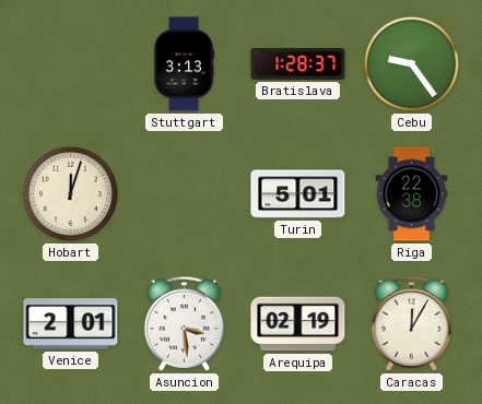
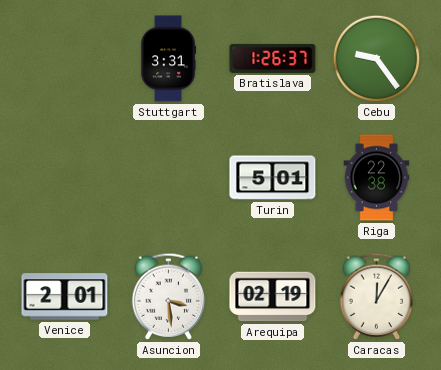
Stuttgart: 3:13 -> 3:31 (168, 59)
Bratislava: 1:28 -> 1:26 (273, 58)
Hobart: 12:03 -> none (71, 194)
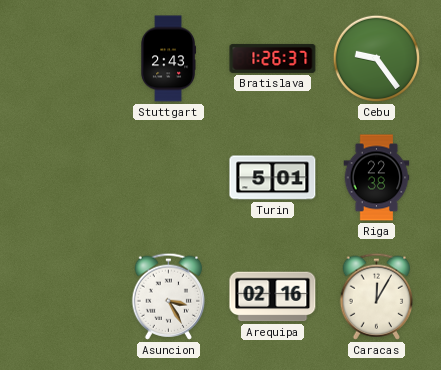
Stuttgart: 3:31 -> 2:43 (168, 59)
Venice: 2:01 -> none (65, 297)
Asuncion: 3:29 -> 3:25 (169, 296)
Arequipa: 02:19 -> 02:16 (273, 297)
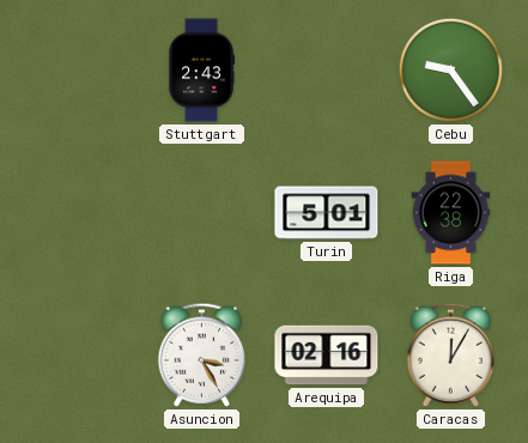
Bratislava: 1:26 -> none (273, 58)
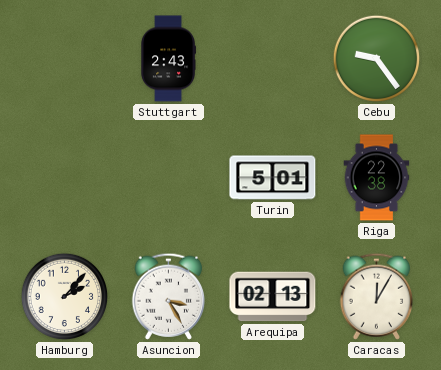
Hamburg: none -> 2:07 (65, 297)
Arequipa: 02:16 -> 02:13 (273, 297)
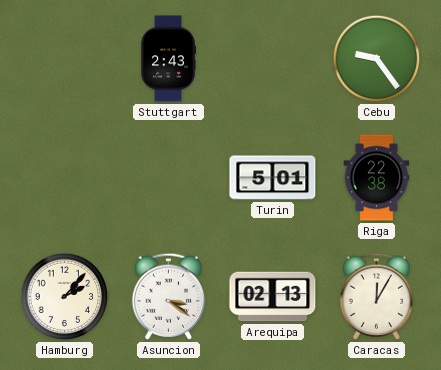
Asuncion: 3:25 -> 3:21 (169, 296)
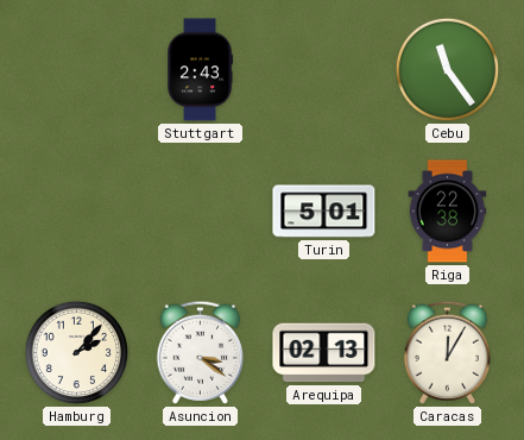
Cebu: 9:24 -> 11:24 (448, 70)
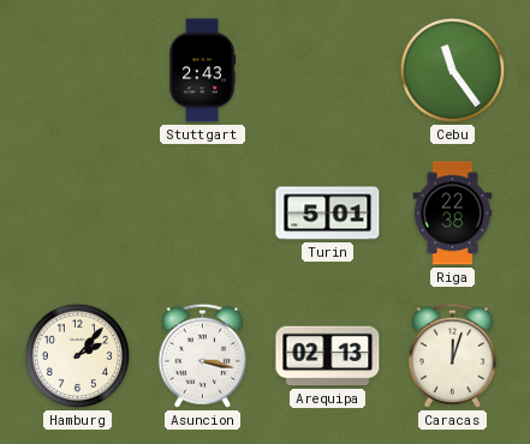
Asuncion: 3:21 -> 3:17 (203, 355)
Caracas: 12:05 -> 12:03 (453, 355)
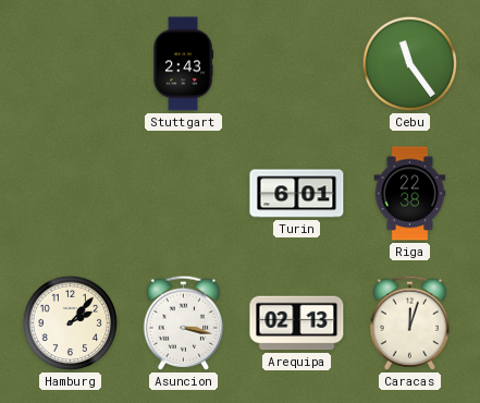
Turin: 5:01 -> 6:01 (297, 194)
